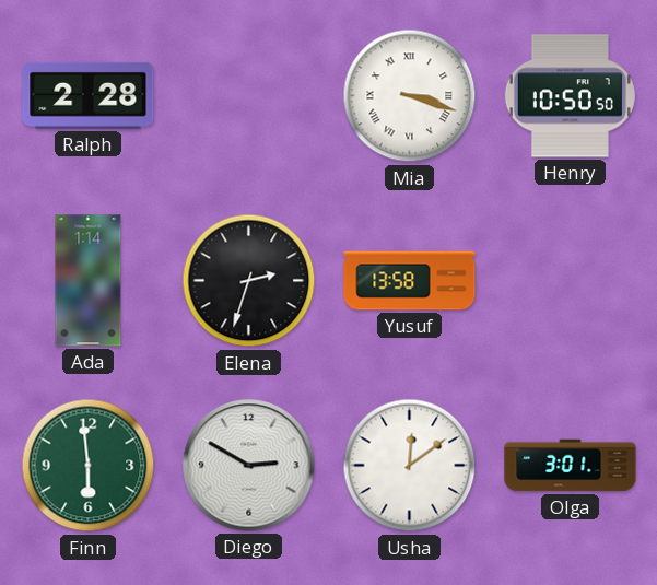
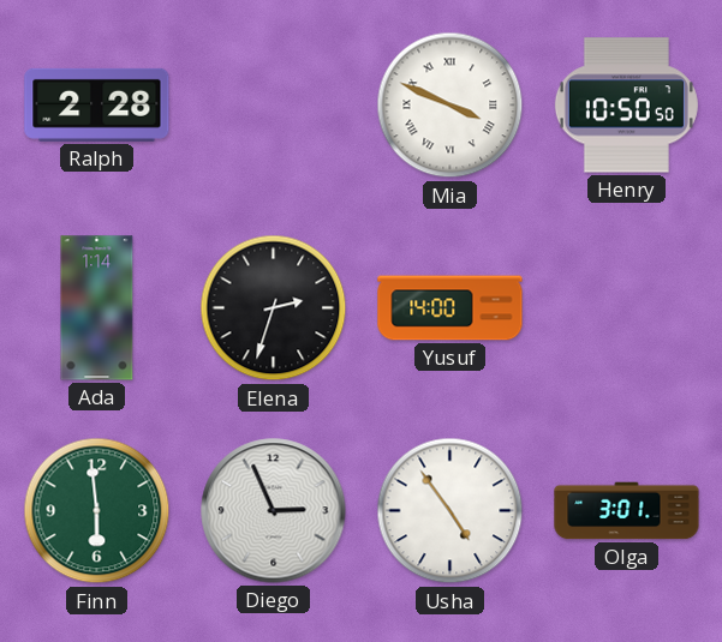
Mia: 3:18 -> 3:49 (450, 106)
Yusuf: 13:58 -> 14:00 (450, 308)
Diego: 2:50 -> 2:56 (274, 511)
Usha: 12:09 -> 4:54 (450, 511)
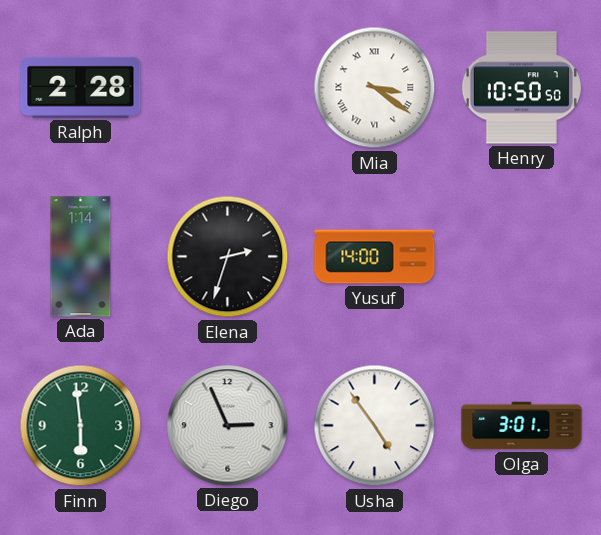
Mia: 3:49 -> 3:21 (375, 88)
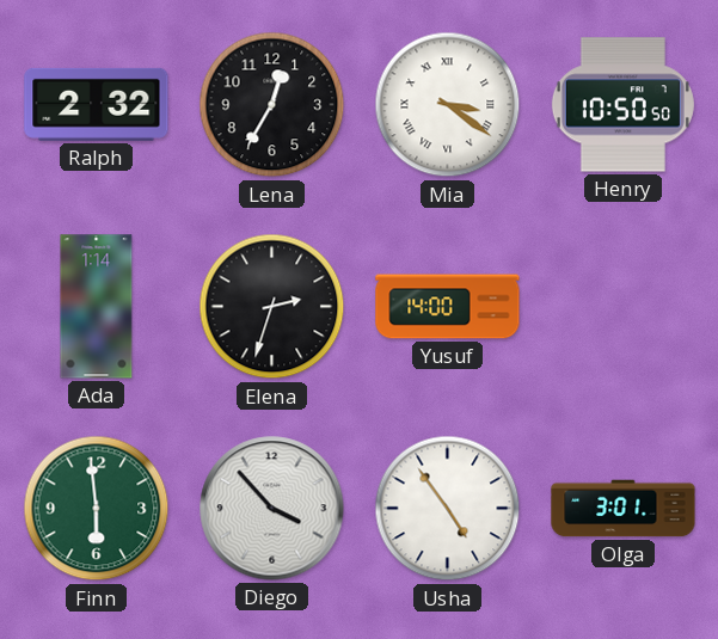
Ralph: 2:28 -> 2:32 (97, 104)
Lena: none -> 12:35 (272, 105)
Diego: 2:56 -> 3:53 (272, 509)
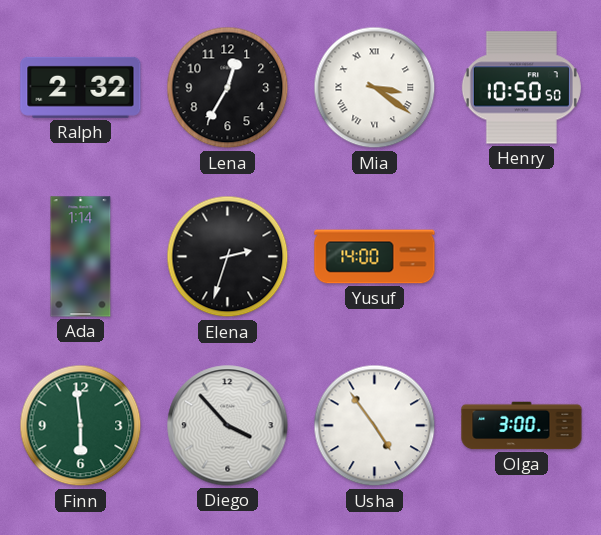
Olga: 3:01 -> 3:00 (522, 426)
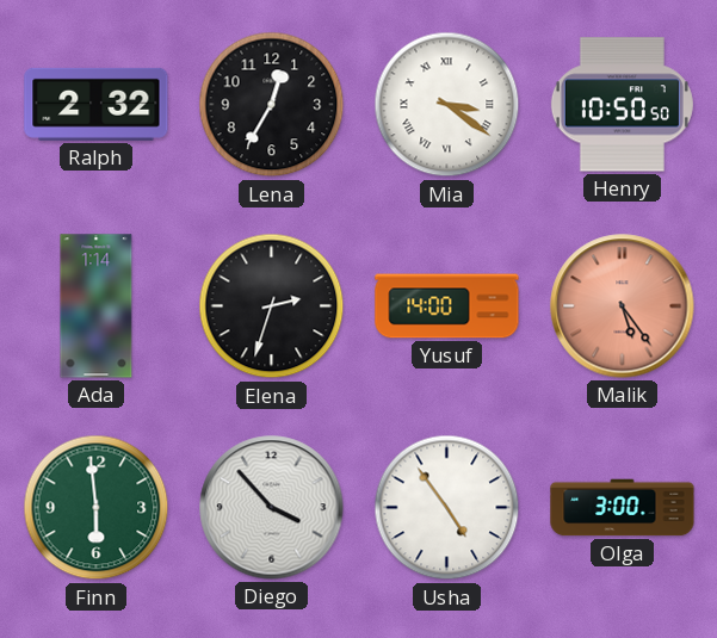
Malik: none -> 5:24 (623, 306)
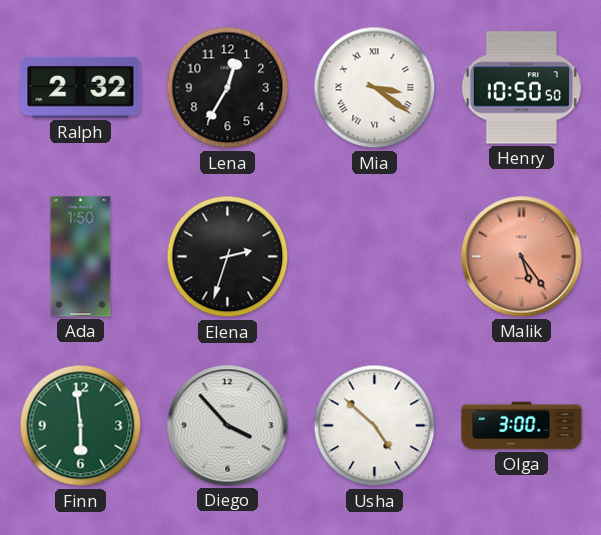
Ada: 1:14 -> 1:50 (81, 257)
Yusuf: 14:00 -> none (447, 306)
Usha: 4:54 -> 4:52 (375, 426)
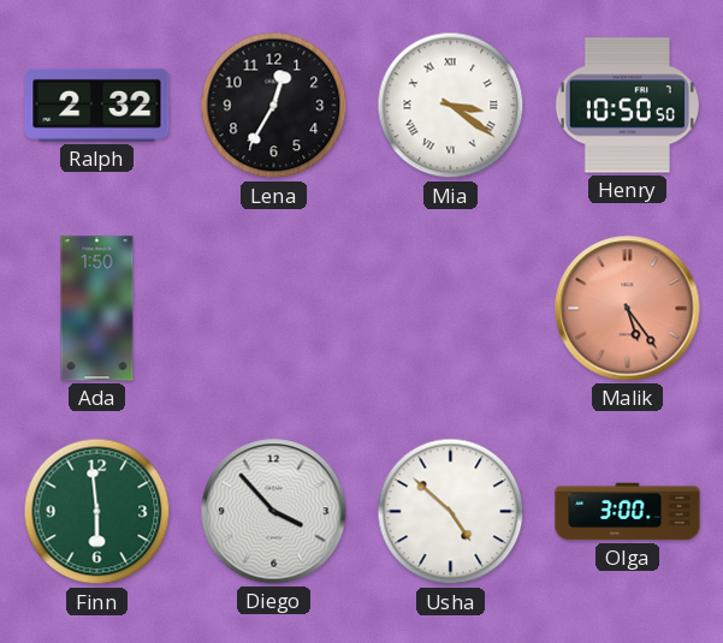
Elena: 2:33 -> none (228, 257)
